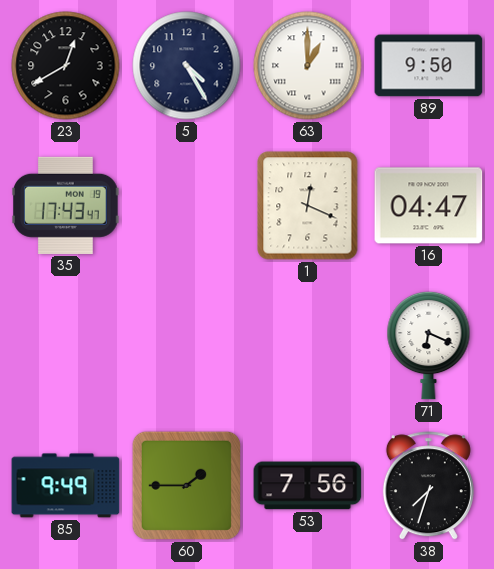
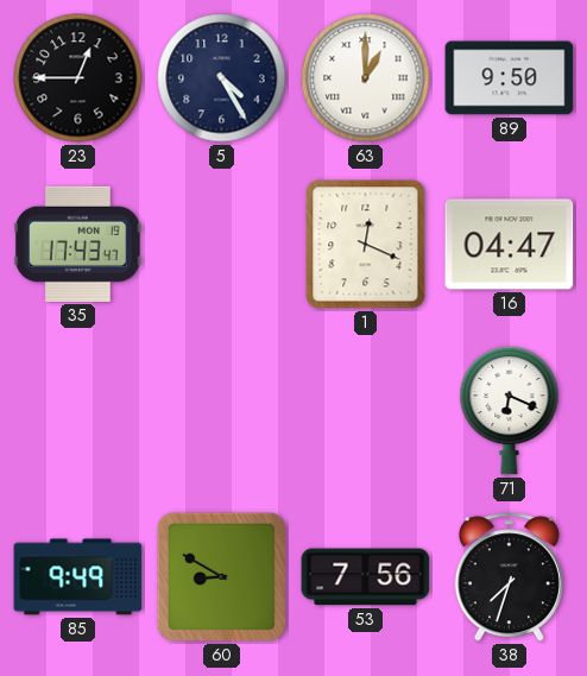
23: 12:40 -> 12:45 (78, 78)
60: 1:45 -> 8:50 (221, 576)
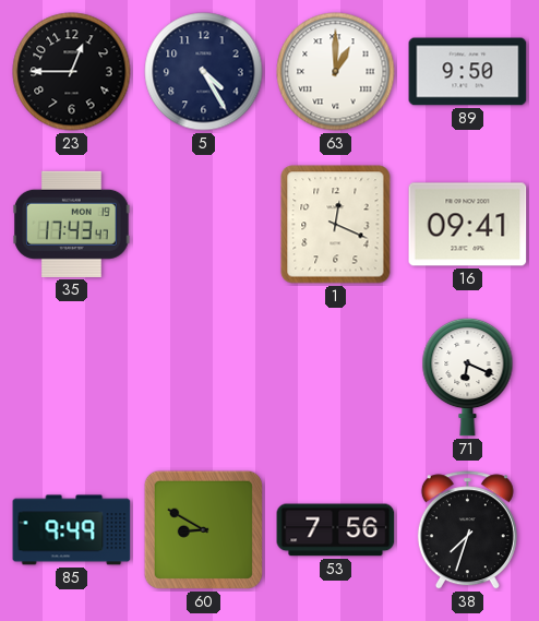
16: 04:47 -> 09:41 (468, 225)
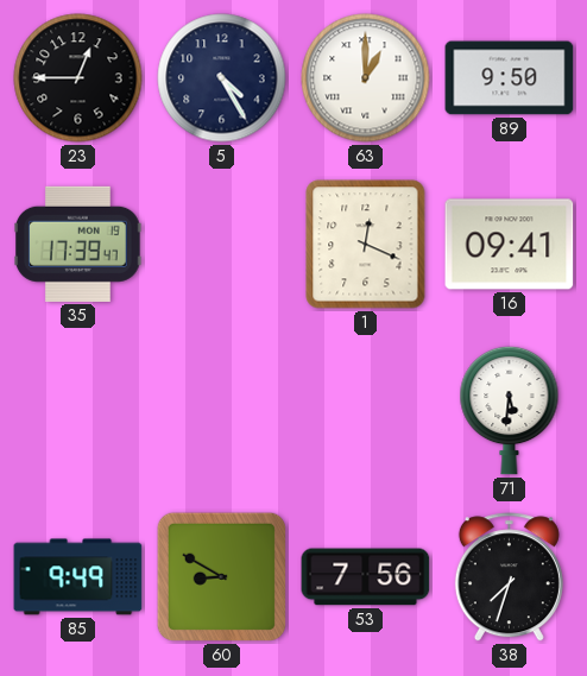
35: 17:43 -> 17:39 (78, 244)
71: 6:19 -> 5:31 (510, 410)
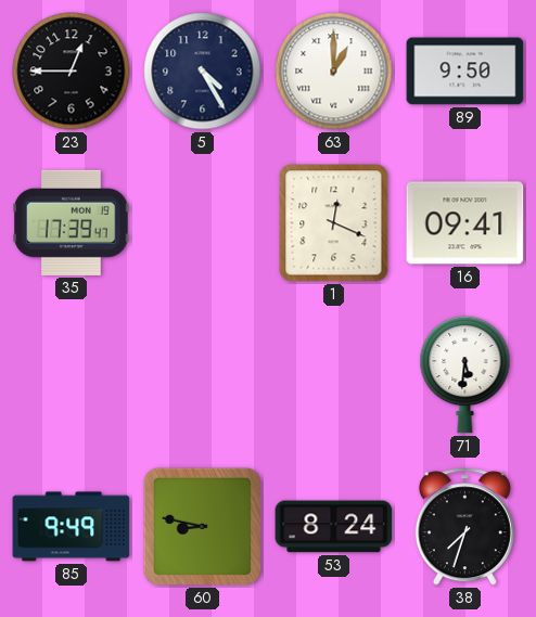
60: 8:50 -> 8:47 (202, 526)
53: 7:56 -> 8:24 (334, 527)
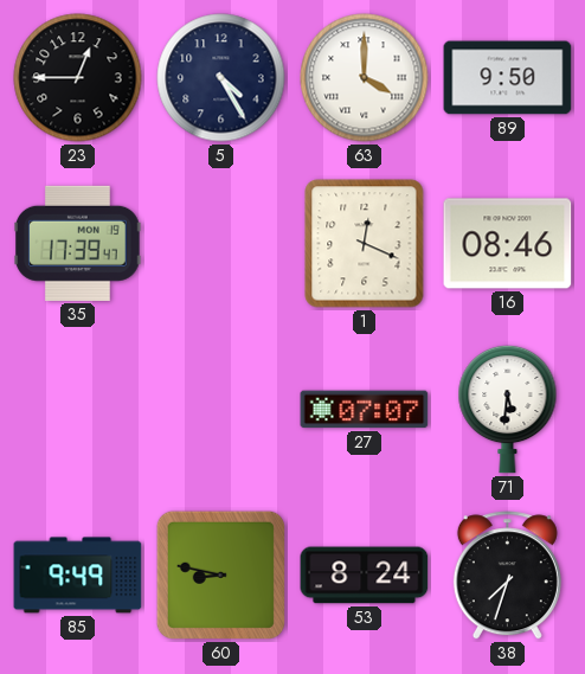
63: 1:00 -> 4:00 (365, 78)
16: 09:41 -> 08:46 (508, 244)
27: none -> 07:07 (365, 410)
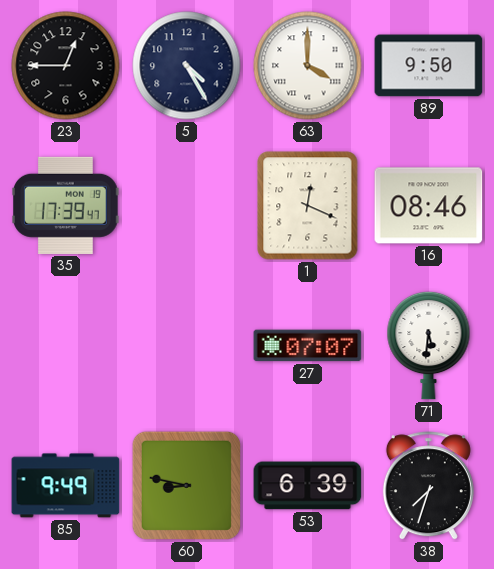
53: 8:24 -> 6:39 (308, 486)
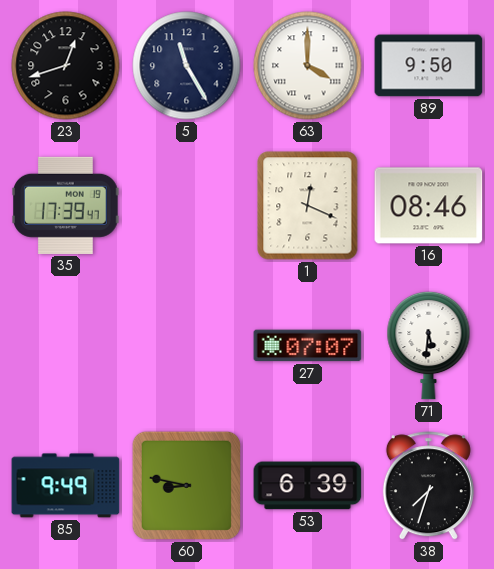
23: 12:45 -> 12:42 (66, 66)
5: 4:25 -> 11:25 (187, 66)
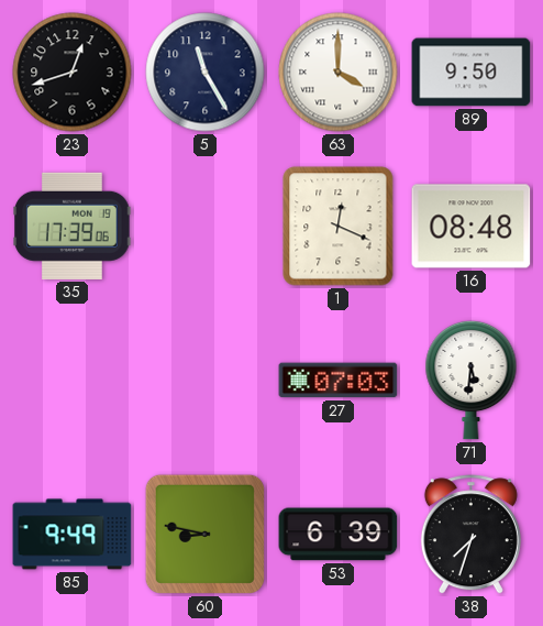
35: 17:39:47 -> 17:39:06 (73, 226)
16: 08:46 -> 08:48 (472, 227)
27: 07:07 -> 07:03 (339, 381)
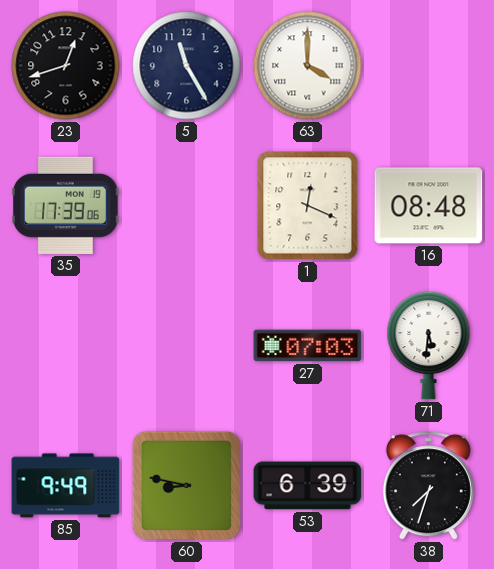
89: 9:50 -> none (472, 73)
